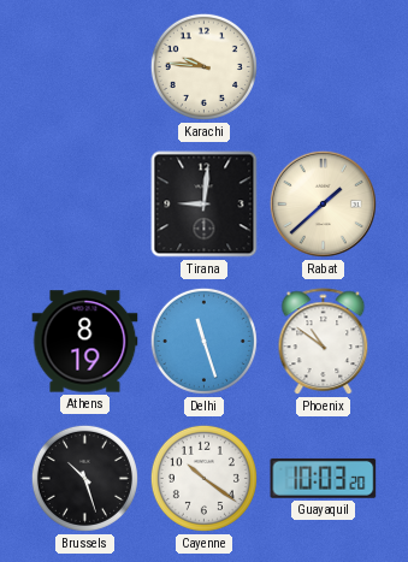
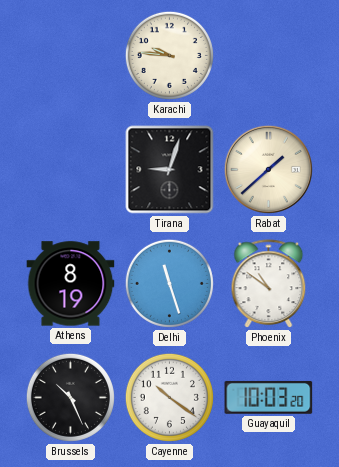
Tirana: 9:01 -> 9:03 (170, 170)
Brussels: 10:27 -> 10:26 (70, 397)
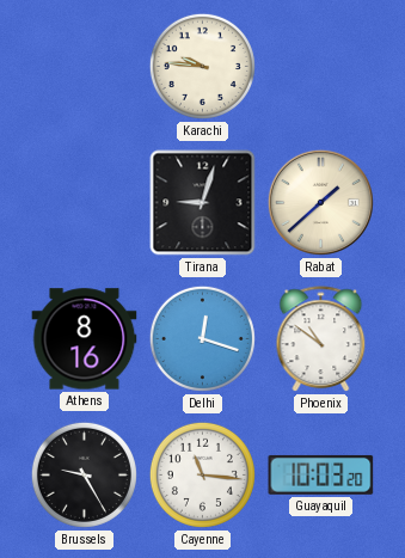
Athens: 8:19 -> 8:16 (85, 339)
Delhi: 11:27 -> 12:18 (202, 338)
Brussels: 10:26 -> 9:25 (84, 474)
Cayenne: 10:21 -> 11:16 (202, 474)
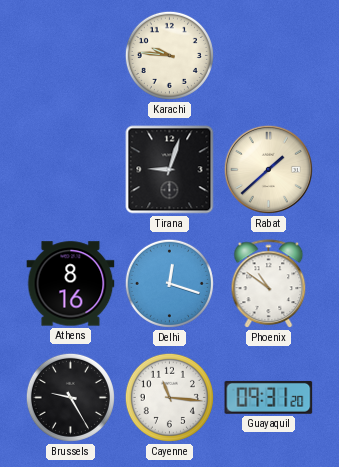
Guayaquil: 10:03 -> 09:31 (269, 397)
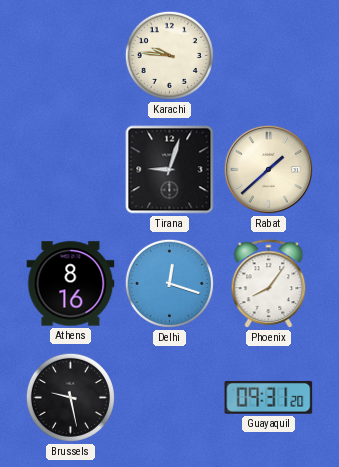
Phoenix: 10:51 -> 8:06 (269, 284)
Brussels: 9:25 -> 9:28 (70, 397)
Cayenne: 11:16 -> none (169, 397)
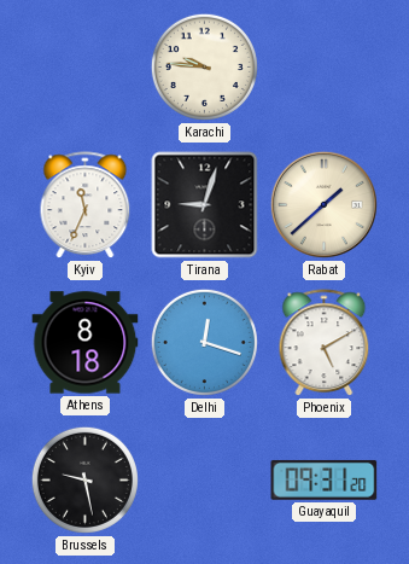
Kyiv: none -> 11:34 (86, 205)
Athens: 8:16 -> 8:18 (86, 343)
Phoenix: 8:06 -> 5:10 (325, 343)
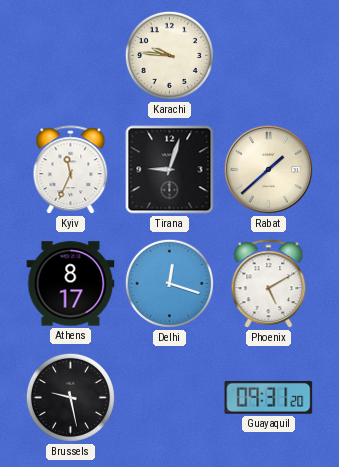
Athens: 8:18 -> 8:17 (71, 284)
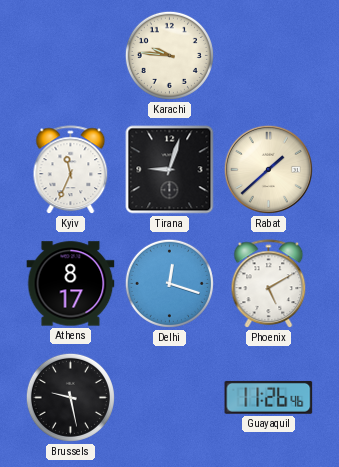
Guayaquil: 09:31 -> 11:26 (269, 397)
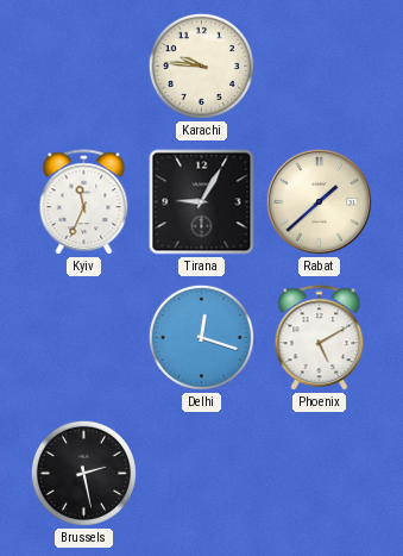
Tirana: 9:03 -> 9:05 (202, 202)
Athens: 8:17 -> none (71, 284)
Brussels: 9:28 -> 2:28 (83, 473)
Guayaquil: 11:26 -> none (269, 397)
